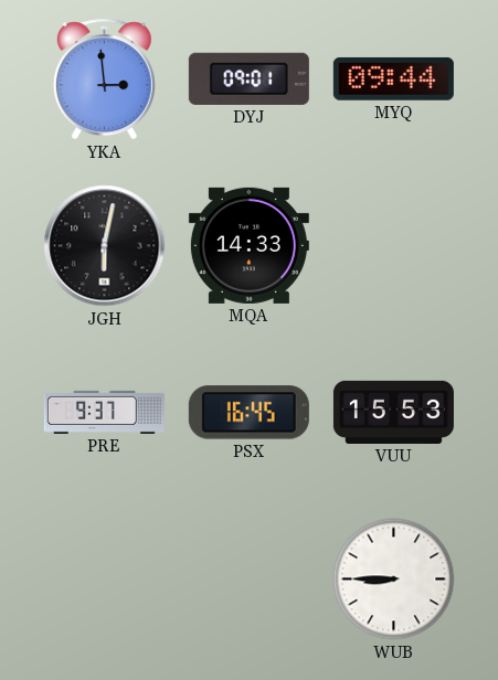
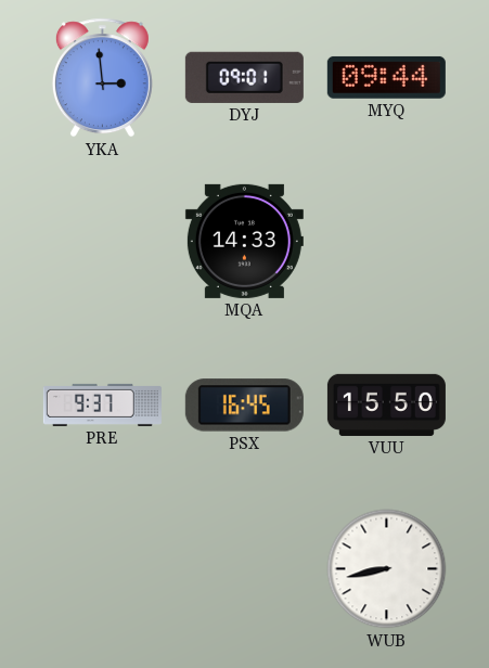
JGH: 6:02 -> none (105, 246)
VUU: 15:53 -> 15:50 (386, 404)
WUB: 8:45 -> 8:43 (387, 569)
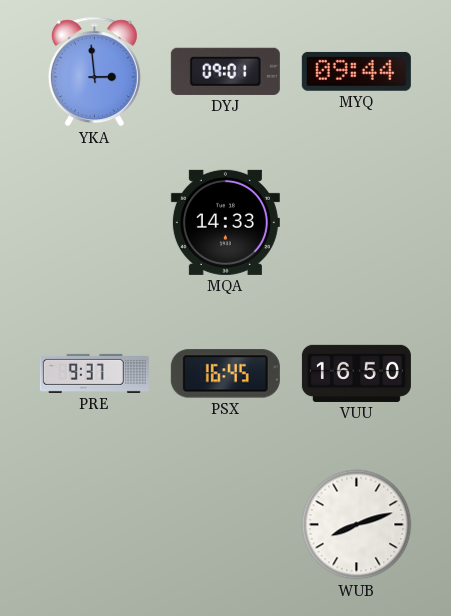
VUU: 15:50 -> 16:50 (356, 373)
WUB: 8:43 -> 8:12 (357, 525)
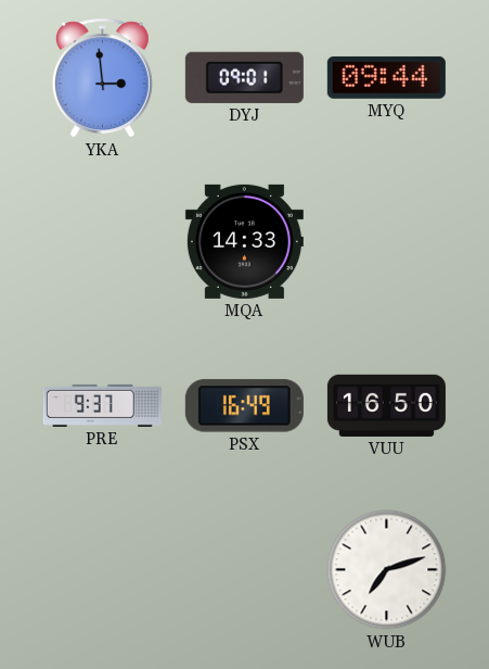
PSX: 16:45 -> 16:49 (244, 406)
WUB: 8:12 -> 7:12 (387, 570)
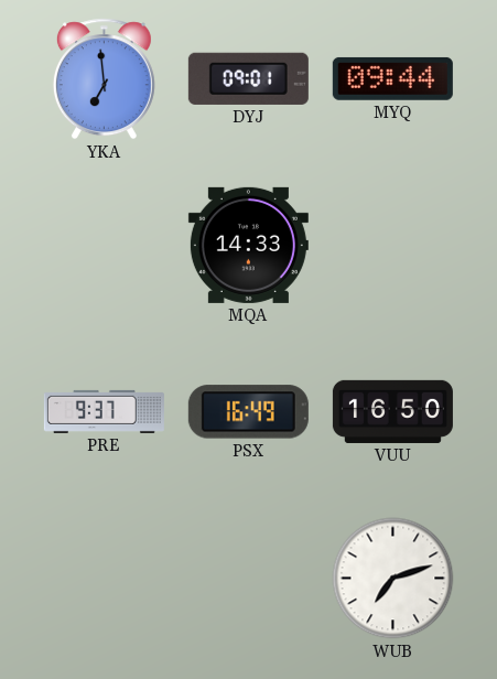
YKA: 2:59 -> 6:59 (104, 79)
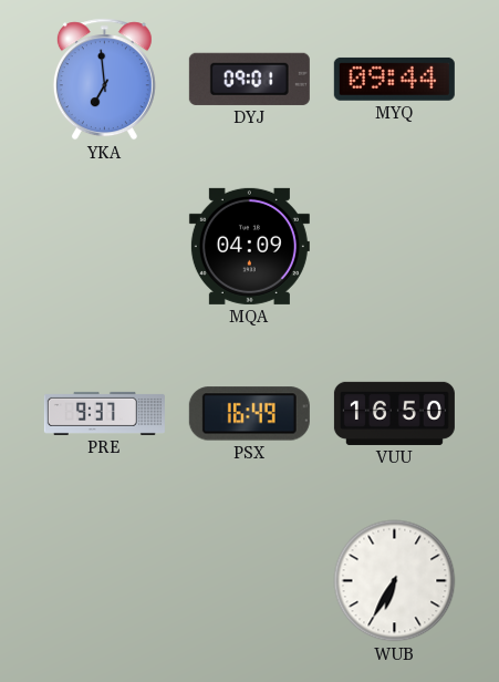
MQA: 14:33 -> 04:09 (249, 246)
WUB: 7:12 -> 6:35 (395, 581)
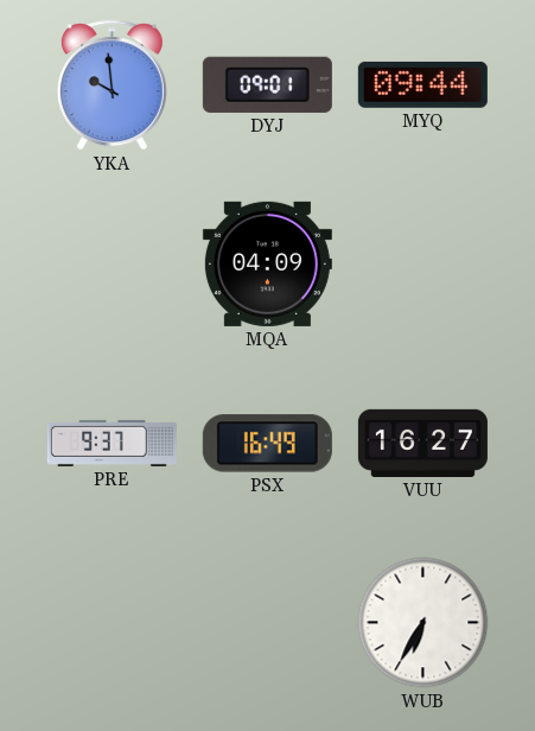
YKA: 6:59 -> 9:59 (112, 85)
VUU: 16:50 -> 16:27 (422, 443)
